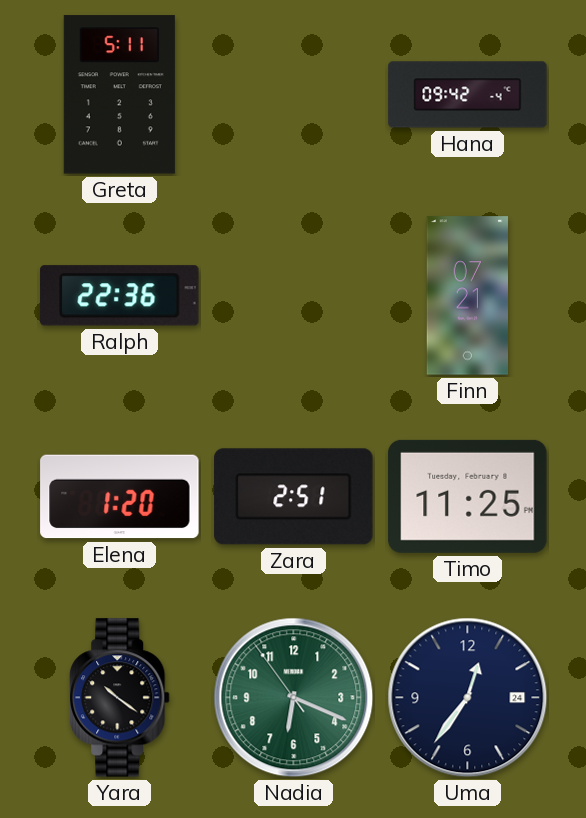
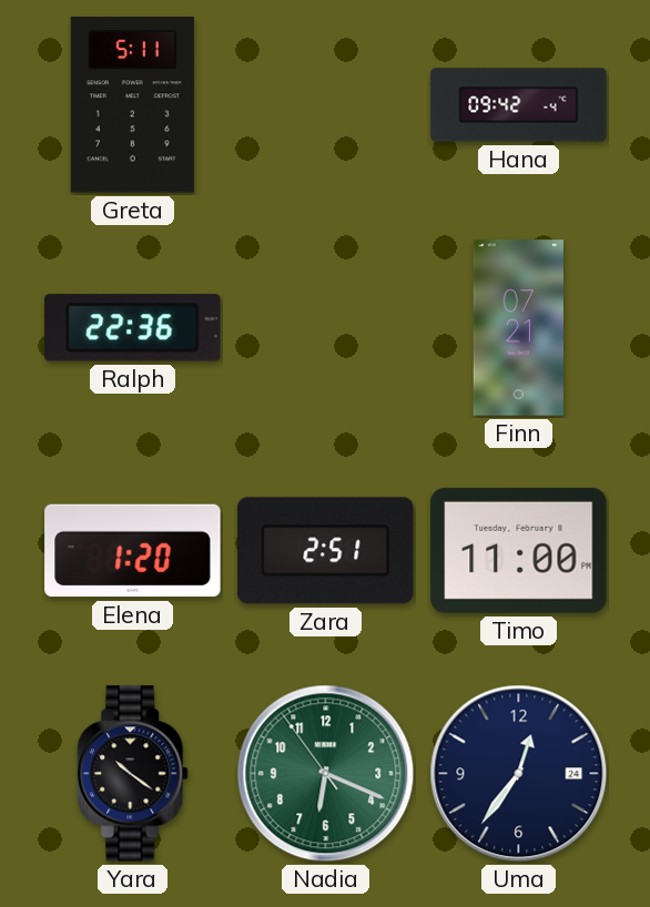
Timo: 11:25 -> 11:00 (519, 550)
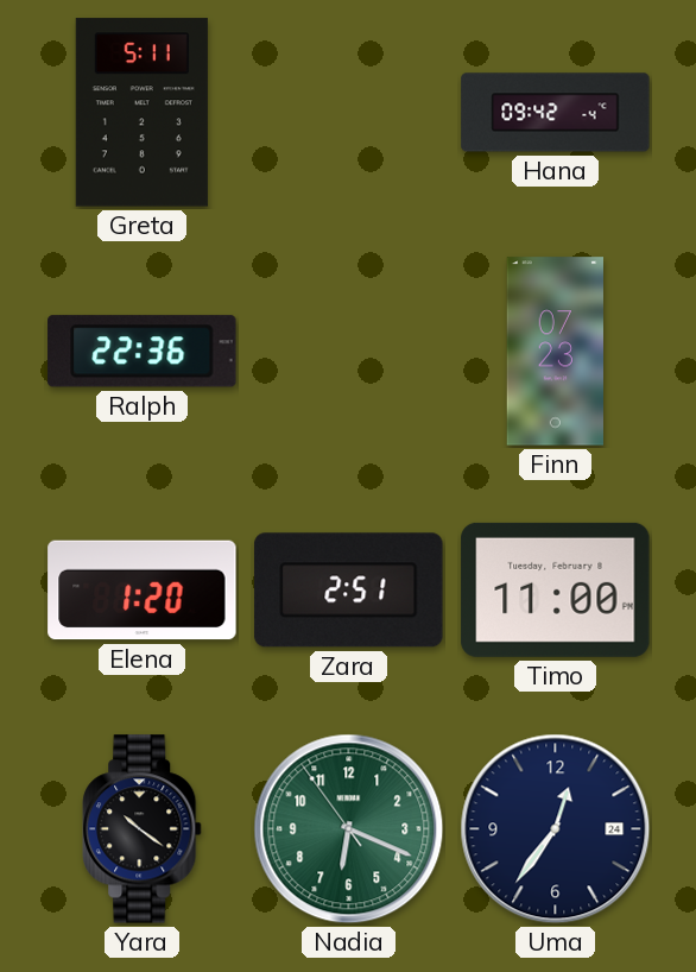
Finn: 07:21 -> 07:23 (555, 352)
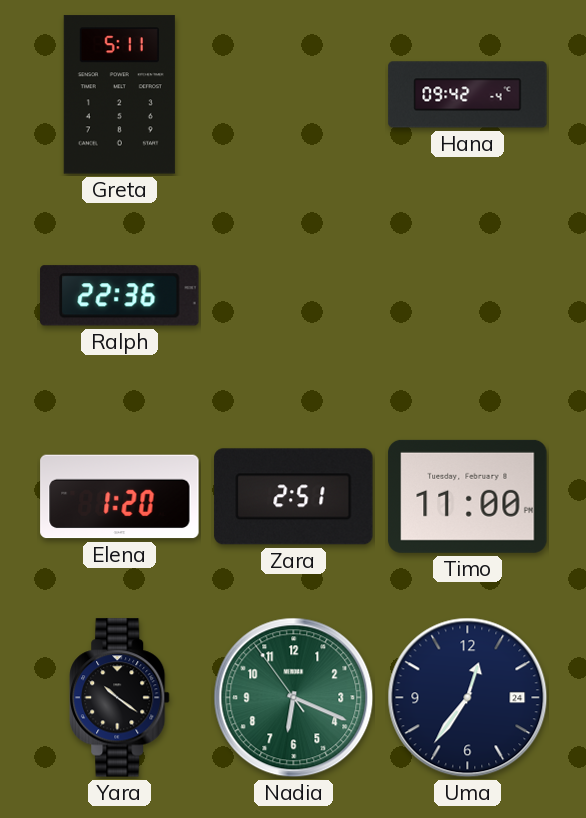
Finn: 07:23 -> none (555, 352)
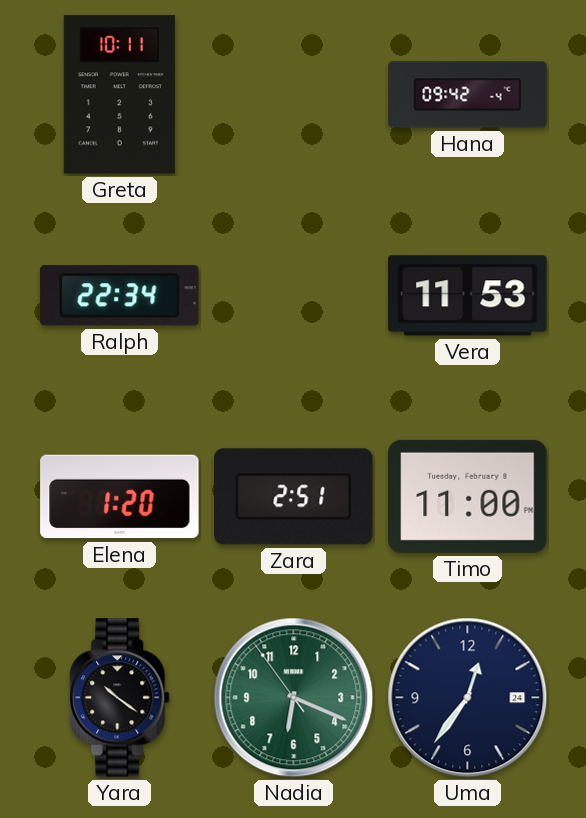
Greta: 5:11 -> 10:11 (119, 95)
Ralph: 22:36 -> 22:34 (120, 296)
Vera: none -> 11:53 (468, 296)
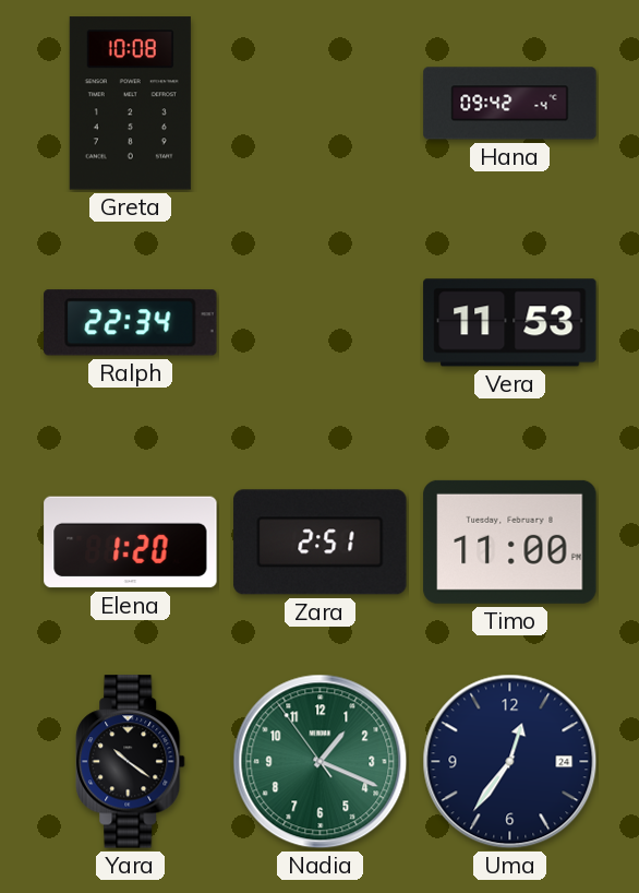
Greta: 10:11 -> 10:08 (130, 104)
Nadia: 6:18 -> 1:18 (321, 762)
